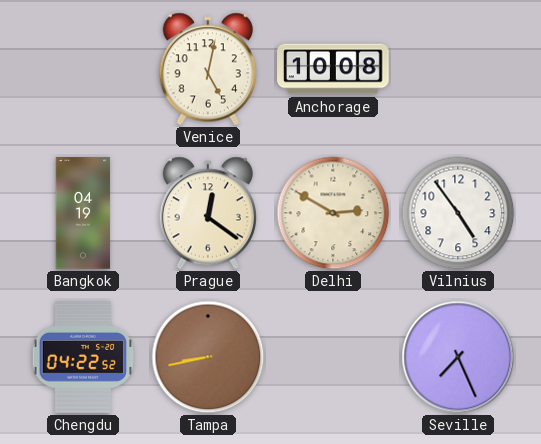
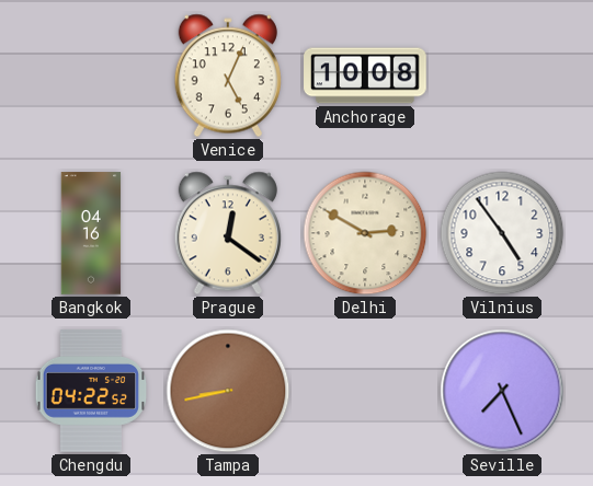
Venice: 5:02 -> 5:04 (228, 76)
Bangkok: 04:19 -> 04:16 (91, 233)
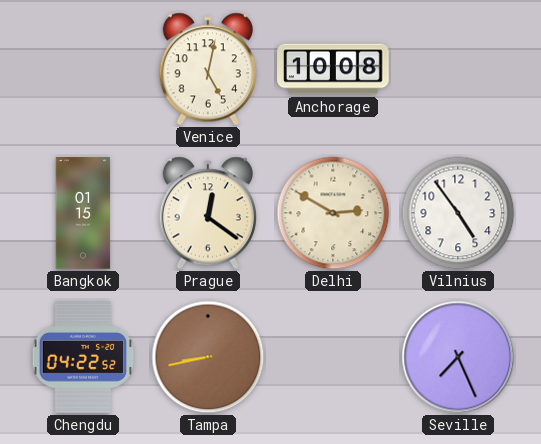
Venice: 5:04 -> 5:02 (208, 69)
Bangkok: 04:16 -> 01:15 (83, 213)
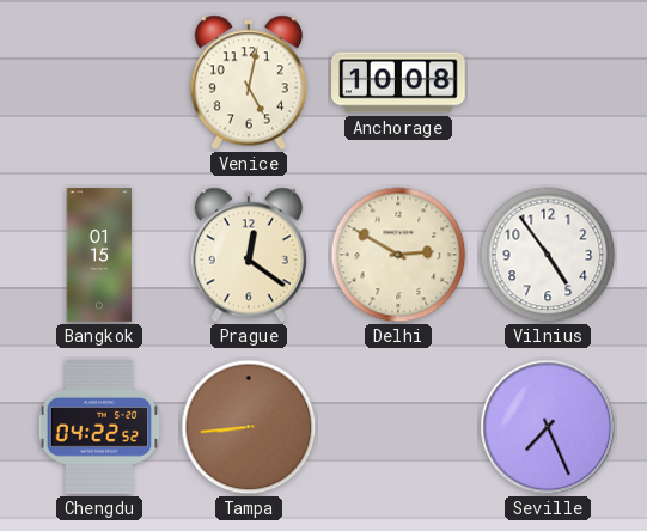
Tampa: 8:43 -> 8:44 (249, 427)
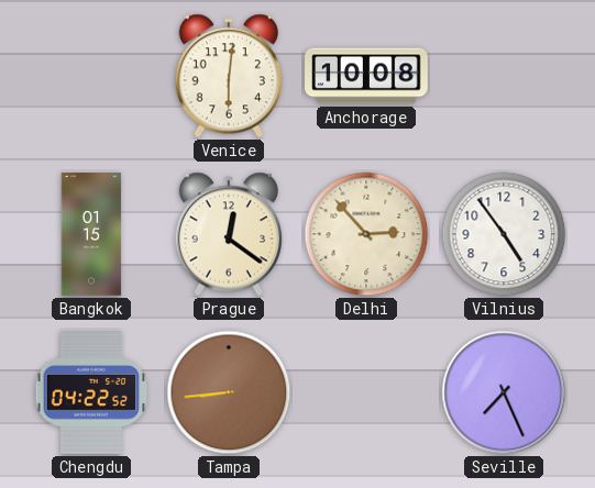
Venice: 5:02 -> 6:01 (229, 76)
Delhi: 2:50 -> 2:53 (366, 234)
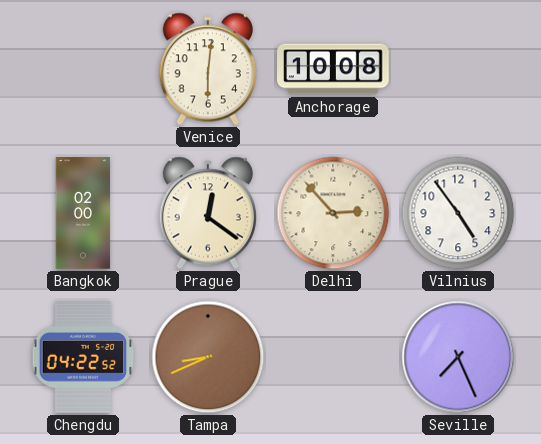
Bangkok: 01:15 -> 02:00 (83, 213)
Tampa: 8:44 -> 8:41 (208, 357)
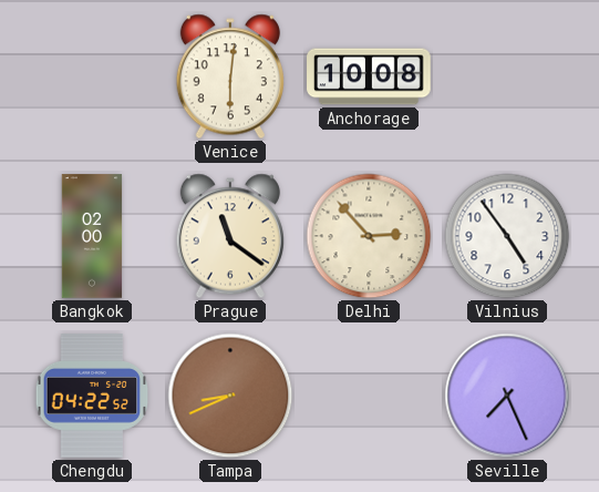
Prague: 12:21 -> 11:21 (230, 236)
